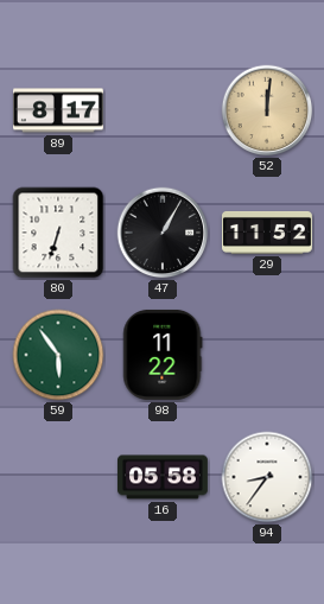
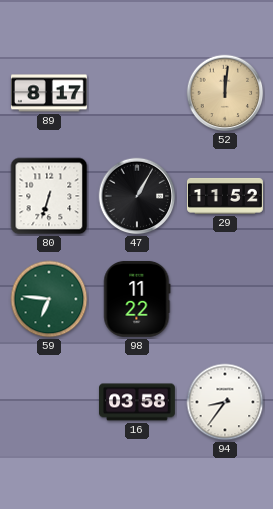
59: 5:54 -> 6:46 (49, 299)
16: 05:58 -> 03:58 (138, 402)
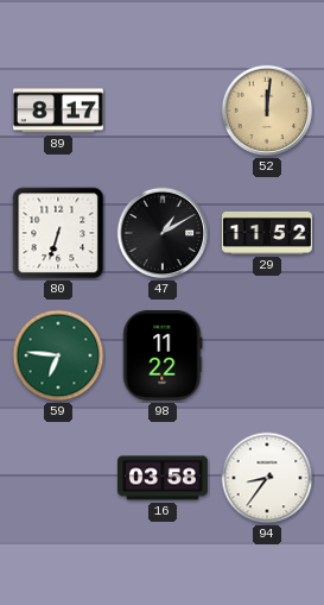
47: 1:05 -> 1:10 (163, 233)
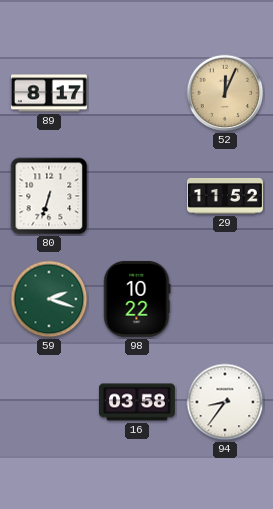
52: 12:01 -> 12:04 (225, 93)
47: 1:10 -> none (163, 233)
59: 6:46 -> 2:18 (49, 299)
98: 11:22 -> 10:22 (137, 299)
